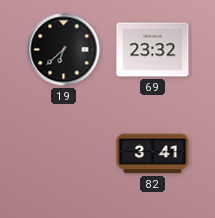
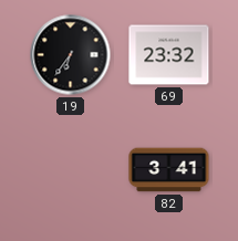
19: 6:38 -> 6:36 (71, 55)
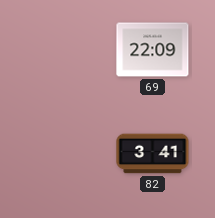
19: 6:36 -> none (71, 55)
69: 23:32 -> 22:09 (153, 50)
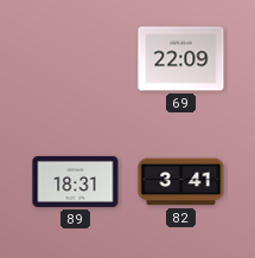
89: none -> 18:31 (76, 181)
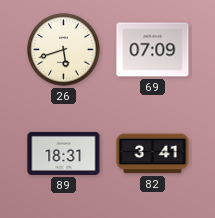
26: none -> 5:42 (64, 50)
69: 22:09 -> 07:09 (153, 50)
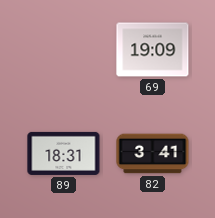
26: 5:42 -> none (64, 50)
69: 07:09 -> 19:09 (153, 50)
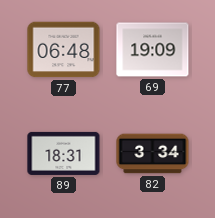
77: none -> 06:48 (64, 50)
82: 3:41 -> 3:34 (153, 154)
